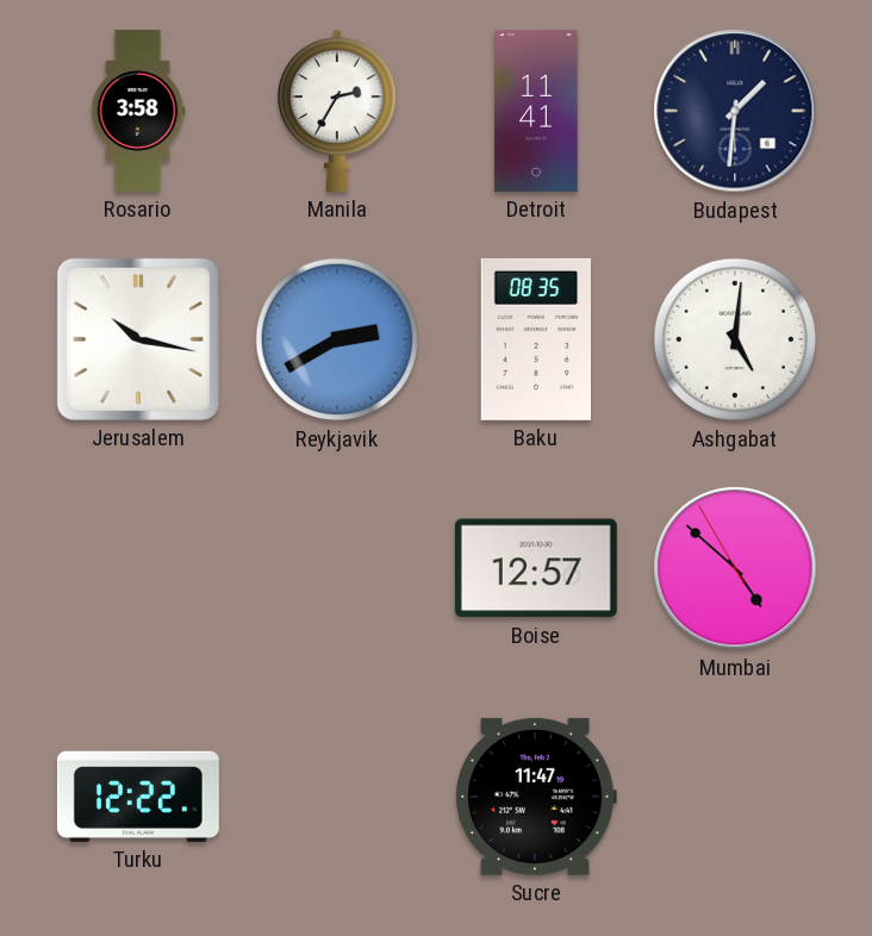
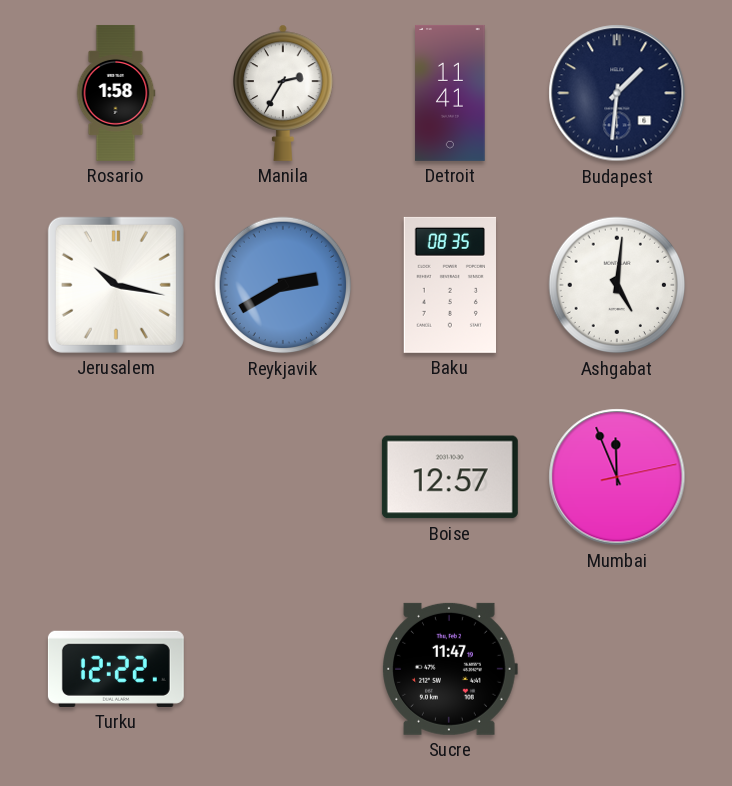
Rosario: 3:58 -> 1:58 (116, 93)
Mumbai: 4:51 -> 11:56 (617, 477)
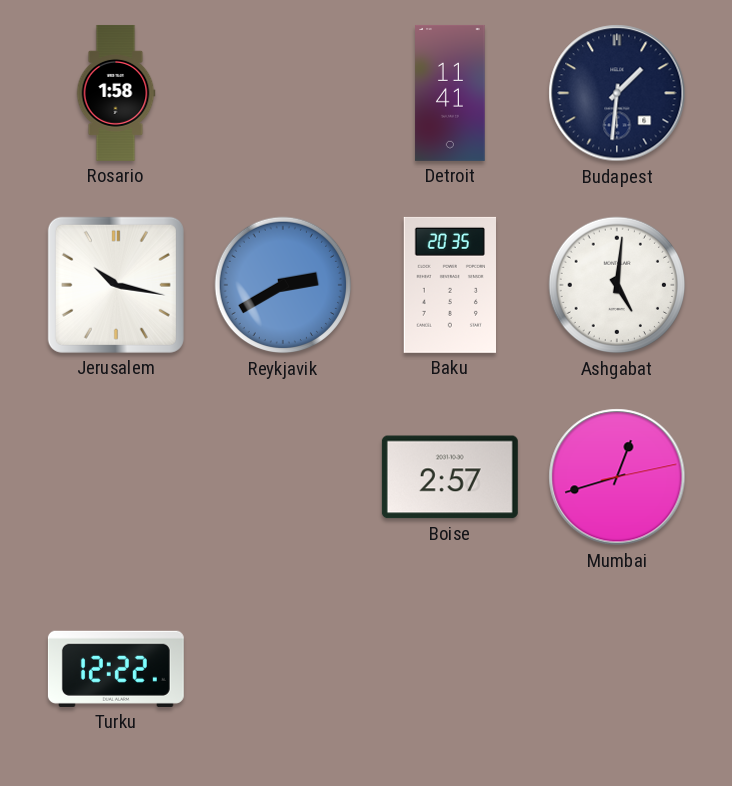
Manila: 2:35 -> none (283, 93)
Baku: 08:35 -> 20:35 (449, 285)
Boise: 12:57 -> 2:57 (450, 477)
Mumbai: 11:56 -> 12:42 (617, 477)
Sucre: 11:47 -> none (450, 669)
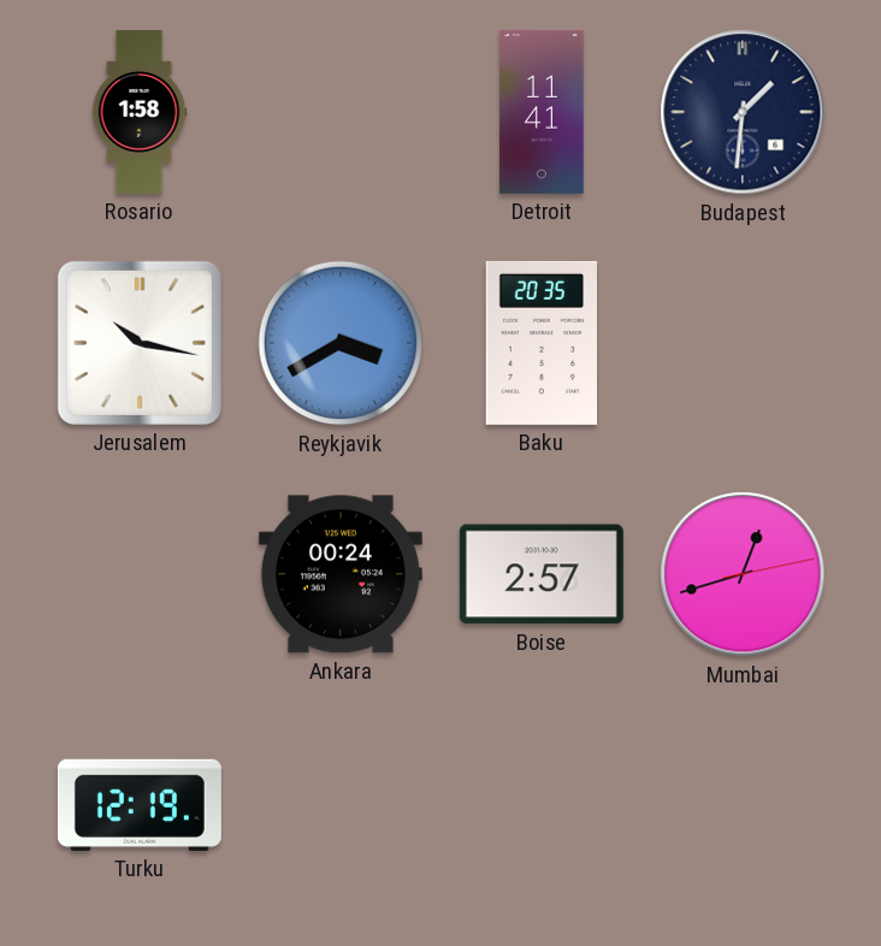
Reykjavik: 2:40 -> 3:40 (341, 343)
Ashgabat: 5:01 -> none (617, 285)
Ankara: none -> 00:24 (341, 574)
Turku: 12:22 -> 12:19 (140, 805)
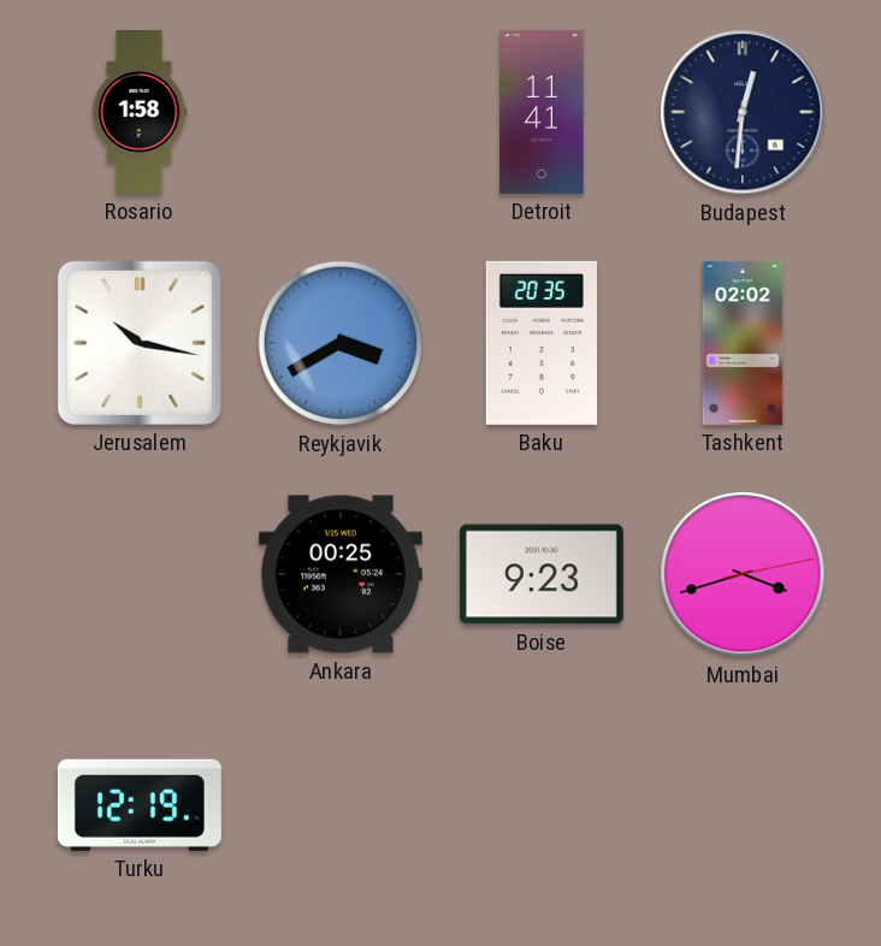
Budapest: 1:31 -> 12:31 (743, 112)
Tashkent: none -> 02:02 (743, 343)
Ankara: 00:24 -> 00:25 (341, 574)
Boise: 2:57 -> 9:23 (542, 574)
Mumbai: 12:42 -> 3:42 (743, 574)
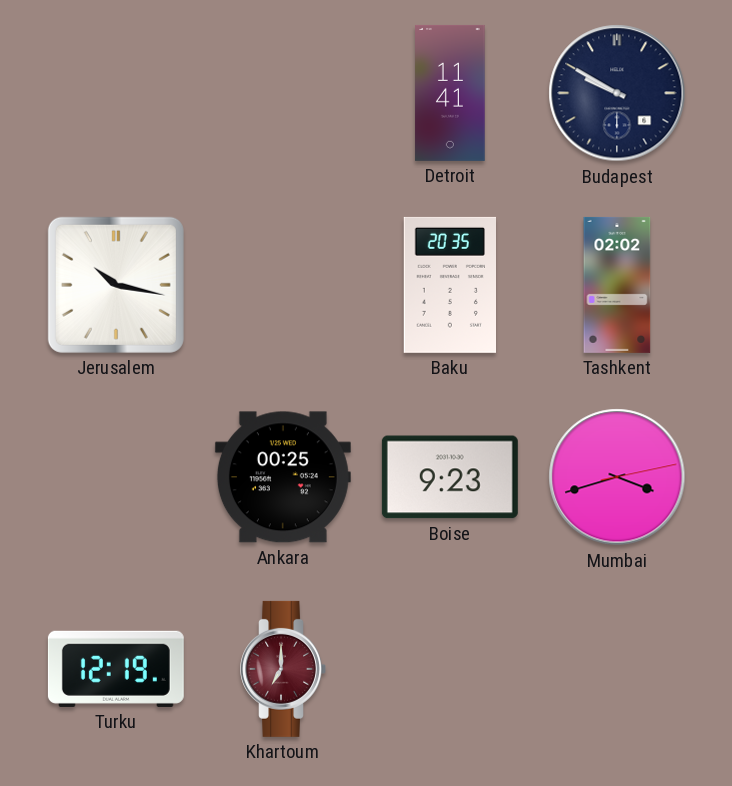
Rosario: 1:58 -> none (140, 112)
Budapest: 12:31 -> 9:50 (617, 93)
Reykjavik: 3:40 -> none (341, 343)
Khartoum: none -> 7:00 (283, 669)
